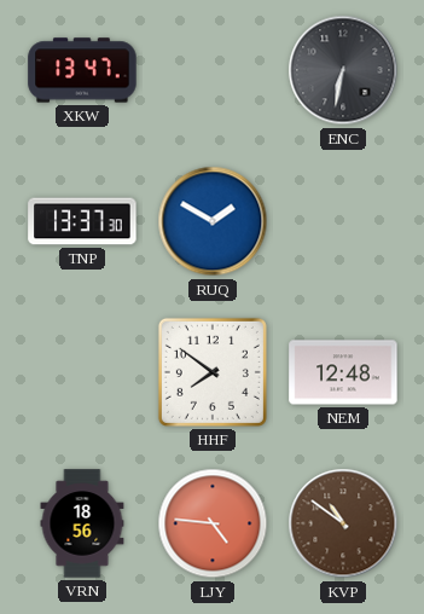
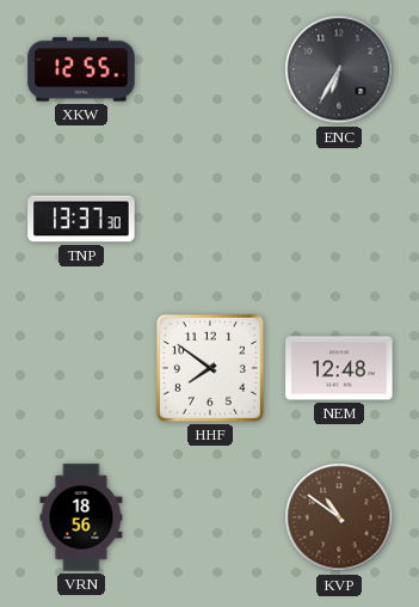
XKW: 13:47 -> 12:55 (81, 69)
ENC: 6:32 -> 6:35 (339, 69)
RUQ: 1:50 -> none (213, 221)
LJY: 4:46 -> none (213, 523)
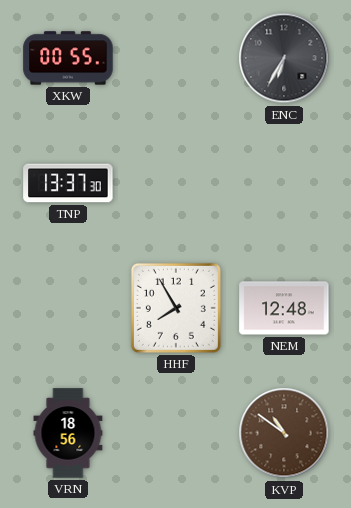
XKW: 12:55 -> 00:55 (68, 58)
HHF: 7:51 -> 7:55 (176, 308)
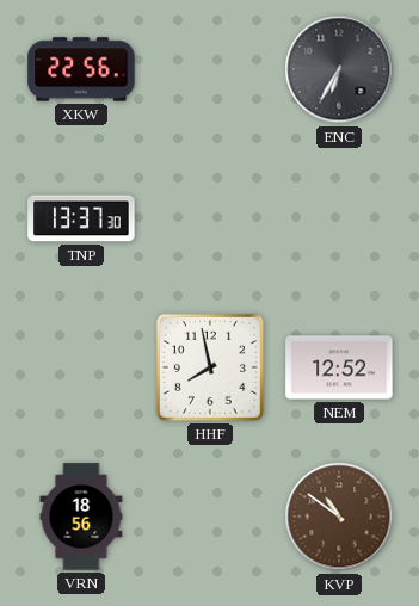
XKW: 00:55 -> 22:56 (81, 69)
HHF: 7:55 -> 7:58 (210, 367)
NEM: 12:48 -> 12:52 (339, 367)
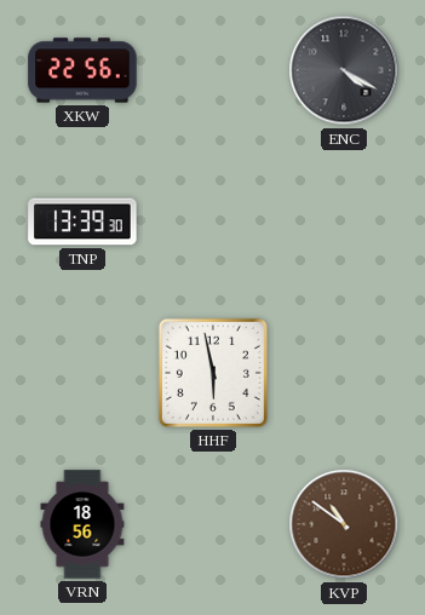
ENC: 6:35 -> 4:20 (344, 70)
TNP: 13:37 -> 13:39 (82, 222)
HHF: 7:58 -> 5:58 (213, 373)
NEM: 12:52 -> none (339, 367)
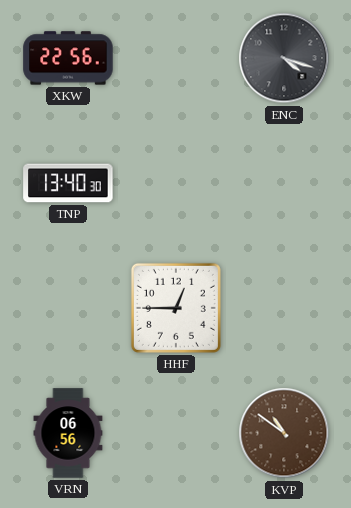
ENC: 4:20 -> 4:18 (284, 58)
TNP: 13:39 -> 13:40 (68, 183)
HHF: 5:58 -> 12:45 (176, 308)
VRN: 18:56 -> 06:56 (68, 433)
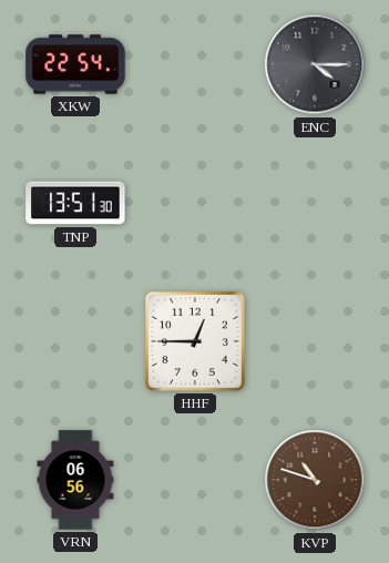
XKW: 22:56 -> 22:54 (75, 64)
ENC: 4:18 -> 4:15 (315, 64)
TNP: 13:40 -> 13:51 (75, 203)
KVP: 10:51 -> 10:48 (315, 480)
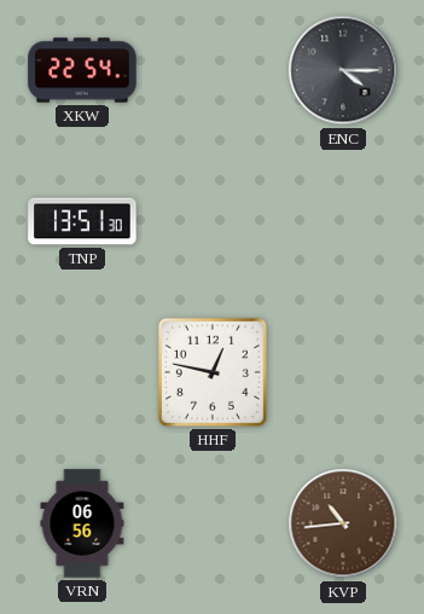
HHF: 12:45 -> 12:47 (213, 372)
KVP: 10:48 -> 10:44 (343, 523)
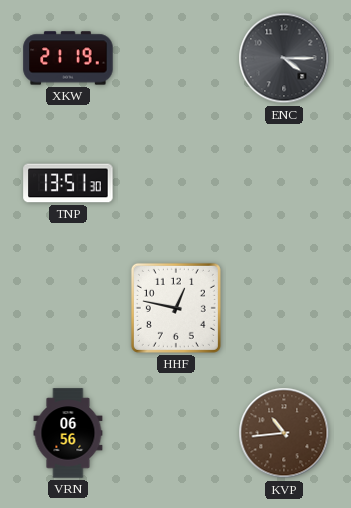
XKW: 22:54 -> 21:19 (68, 58)
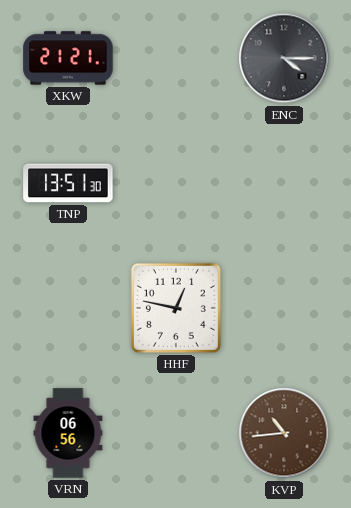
XKW: 21:19 -> 21:21 (68, 58)
